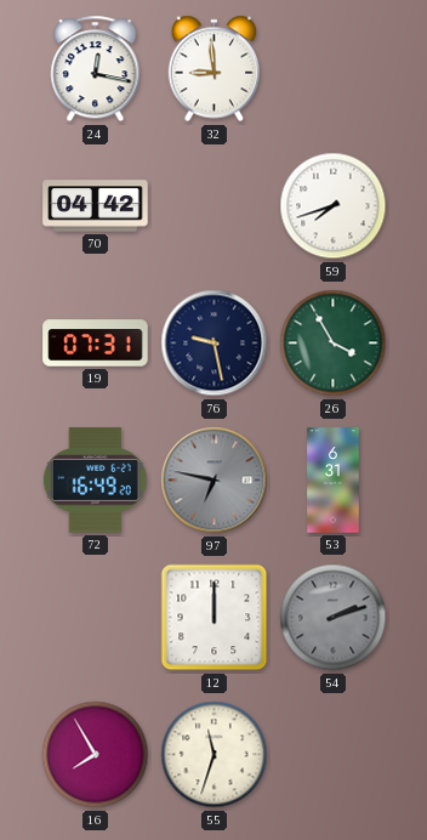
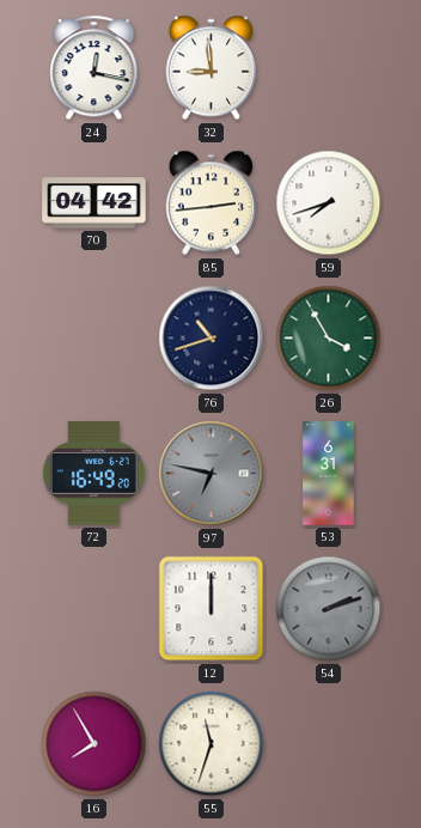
85: none -> 2:44 (212, 203)
19: 07:31 -> none (96, 344)
76: 9:28 -> 10:42 (212, 339)
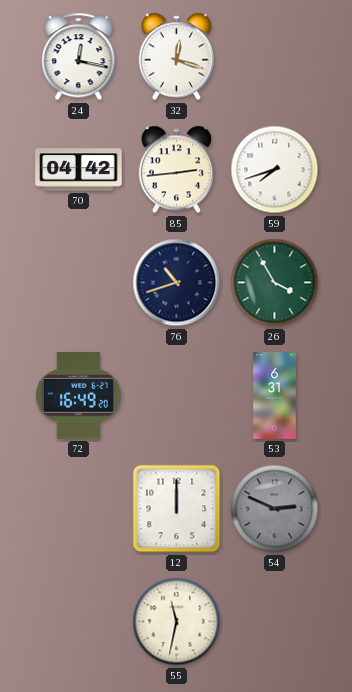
32: 8:59 -> 12:18 (177, 57)
97: 6:47 -> none (212, 474)
54: 2:12 -> 2:49 (275, 509)
16: 7:55 -> none (94, 744)
55: 11:33 -> 11:32 (177, 622)
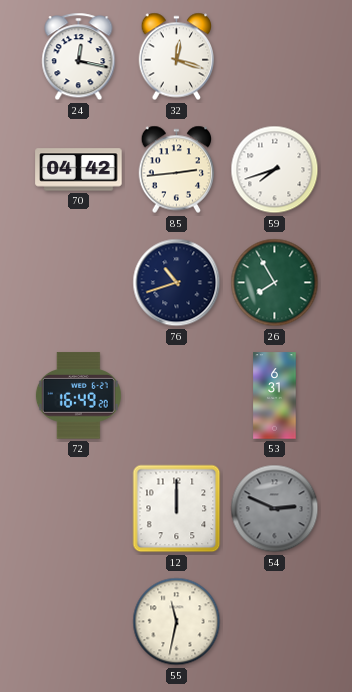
26: 3:55 -> 7:55 (275, 283)
